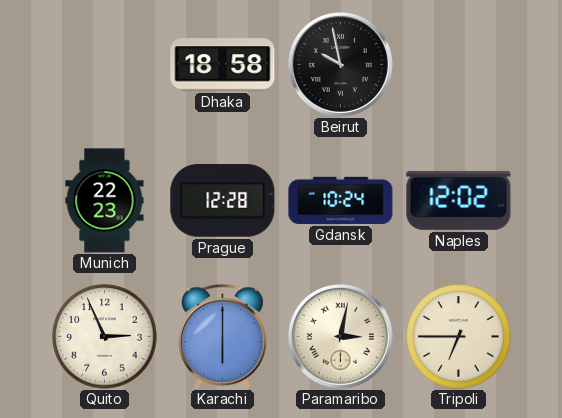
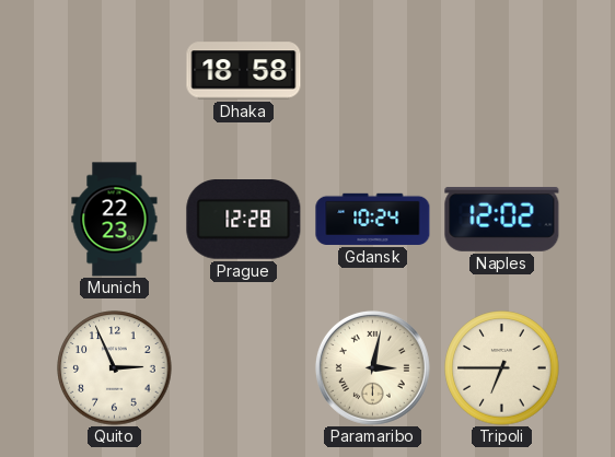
Beirut: 9:58 -> none (340, 64)
Karachi: 6:00 -> none (223, 336)
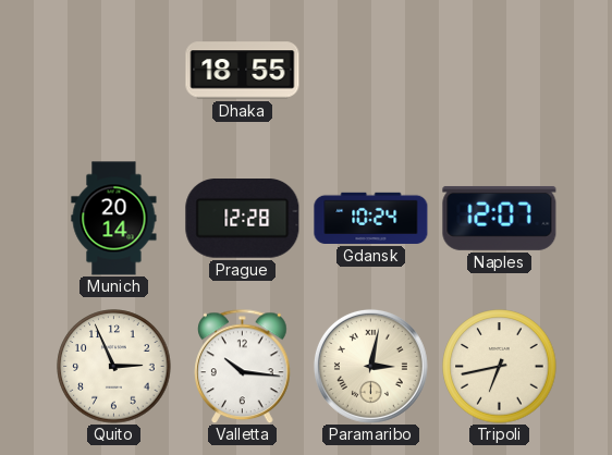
Dhaka: 18:58 -> 18:55 (243, 71)
Munich: 22:23 -> 20:14 (114, 219)
Naples: 12:02 -> 12:07 (500, 218)
Valletta: none -> 10:16 (243, 366)
Tripoli: 6:45 -> 6:43 (500, 367)
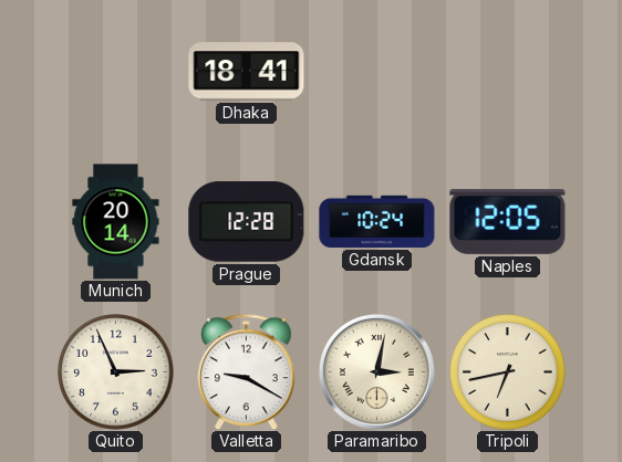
Dhaka: 18:55 -> 18:41 (247, 72)
Naples: 12:07 -> 12:05 (508, 221)
Valletta: 10:16 -> 9:20 (247, 371)
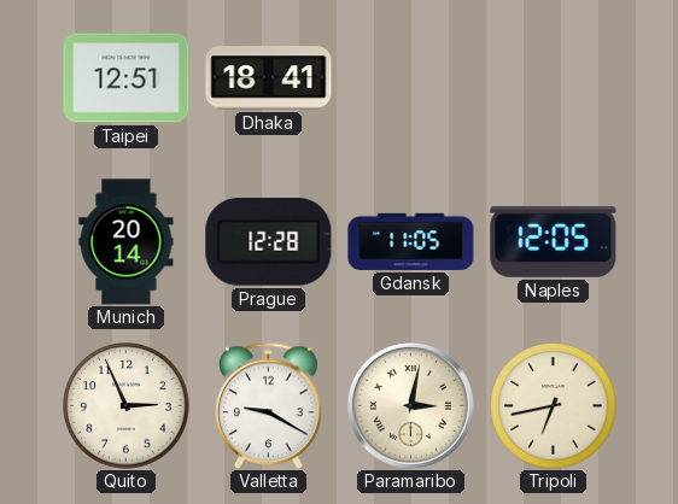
Taipei: none -> 12:51 (127, 78)
Gdansk: 10:24 -> 11:05 (411, 241)
